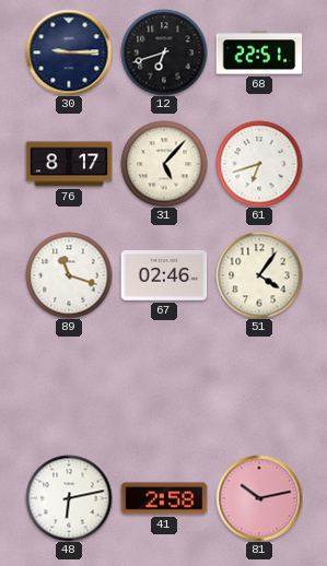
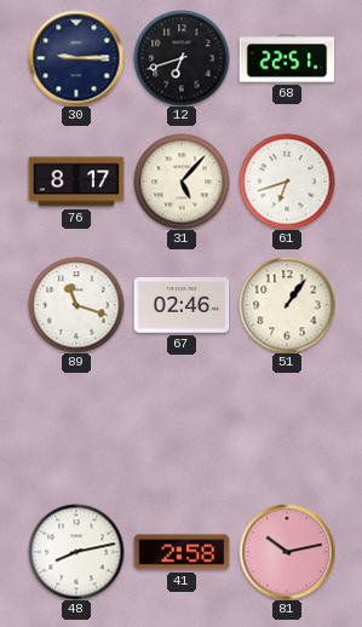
51: 4:06 -> 1:06 (287, 305)
48: 6:13 -> 8:13 (76, 552)
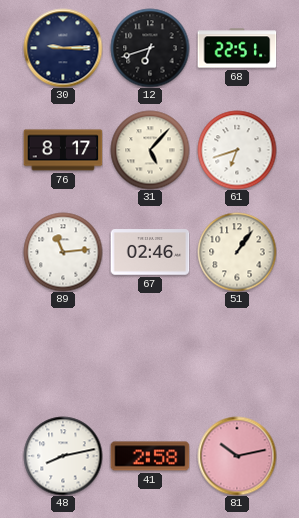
89: 11:18 -> 11:14 (63, 252)
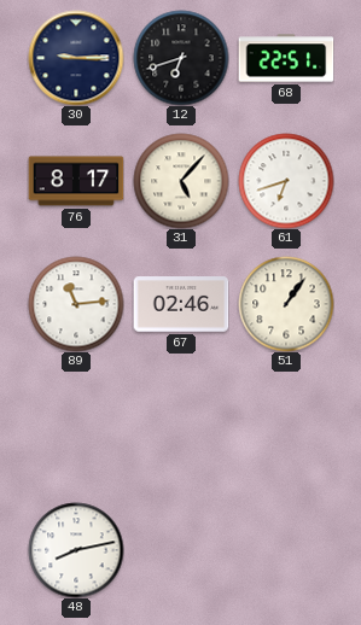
41: 2:58 -> none (150, 456)
81: 10:13 -> none (237, 456)
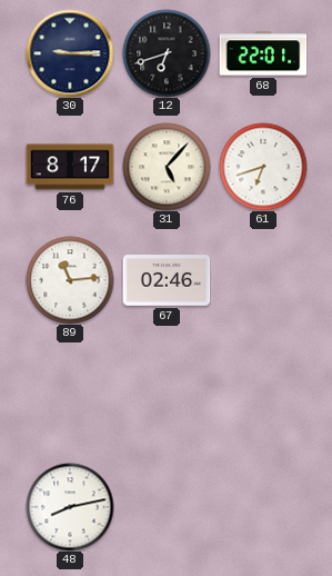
68: 22:51 -> 22:01 (263, 53)
51: 1:06 -> none (286, 304)
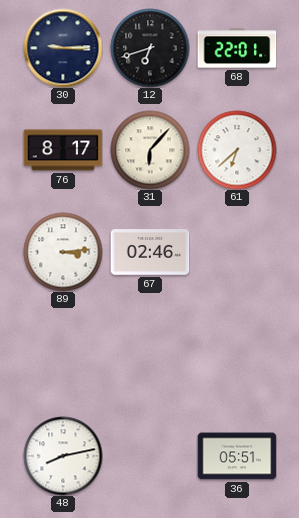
31: 5:07 -> 6:07 (150, 150)
61: 6:42 -> 6:38 (237, 150)
89: 11:14 -> 3:14 (63, 252)
36: none -> 05:51 (237, 456)
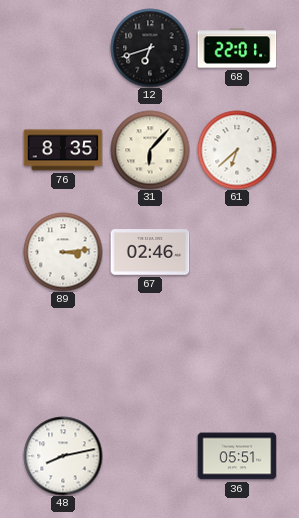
30: 9:15 -> none (63, 48)
76: 8:17 -> 8:35 (63, 150)
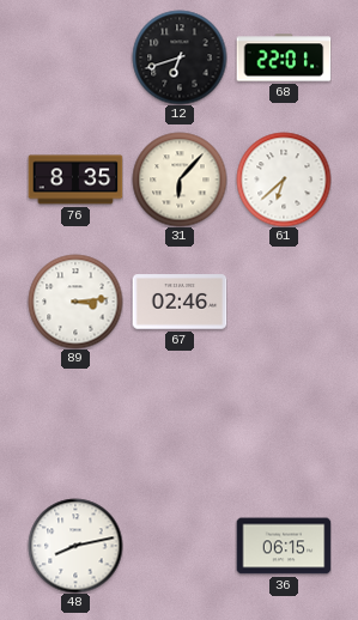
36: 05:51 -> 06:15 (284, 546)
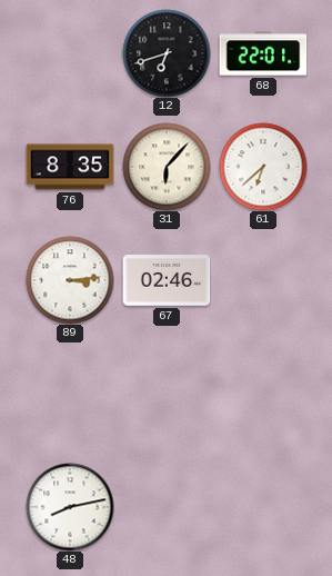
36: 06:15 -> none (284, 546)
